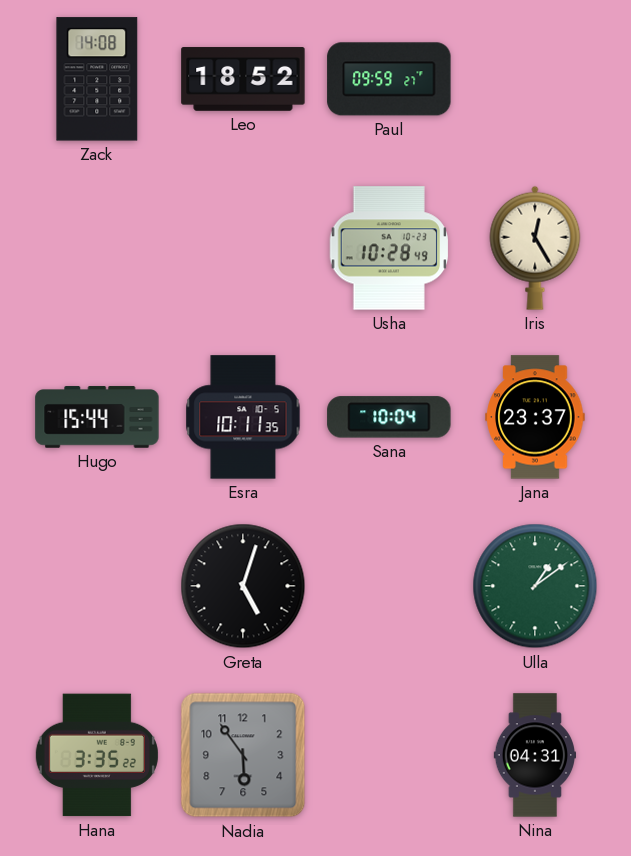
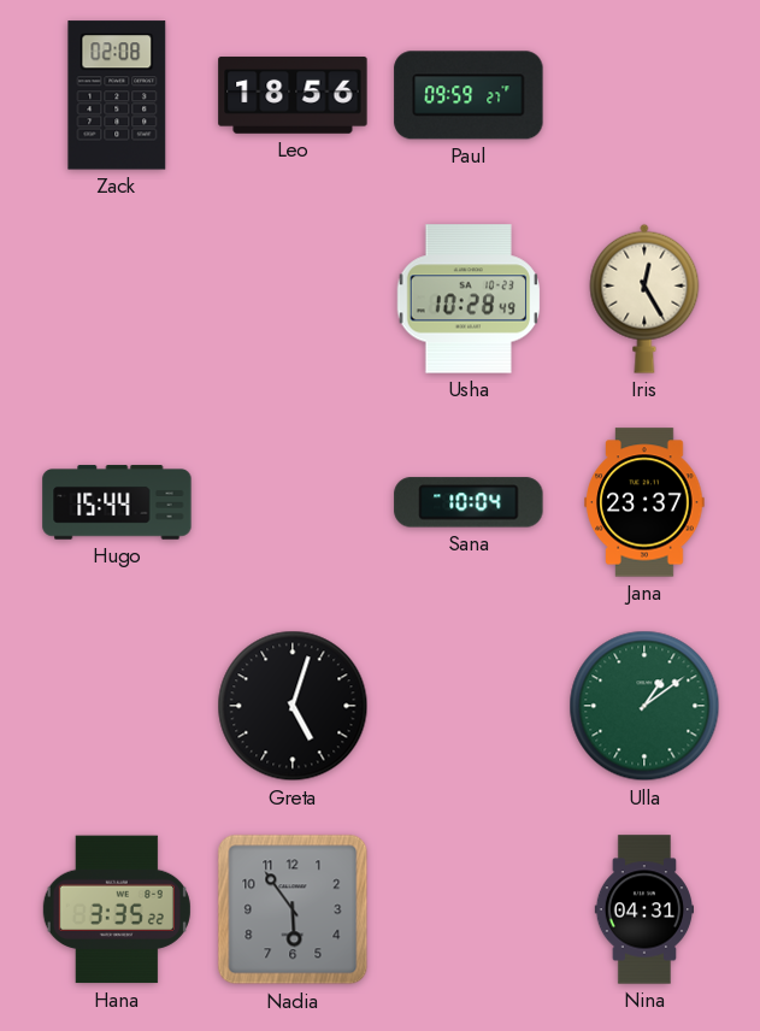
Zack: 14:08 -> 02:08 (117, 95)
Leo: 18:52 -> 18:56 (293, 95)
Esra: 10:11 -> none (243, 417)
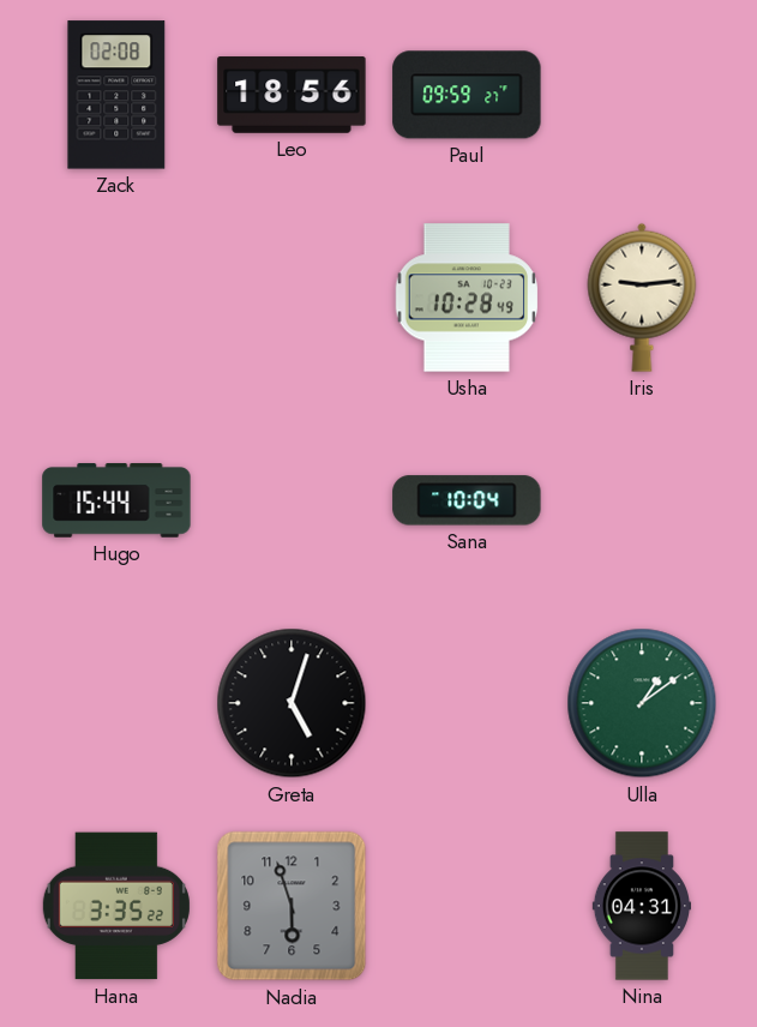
Iris: 12:25 -> 9:14 (642, 298)
Jana: 23:37 -> none (644, 502)
Nadia: 5:54 -> 5:57 (292, 906)
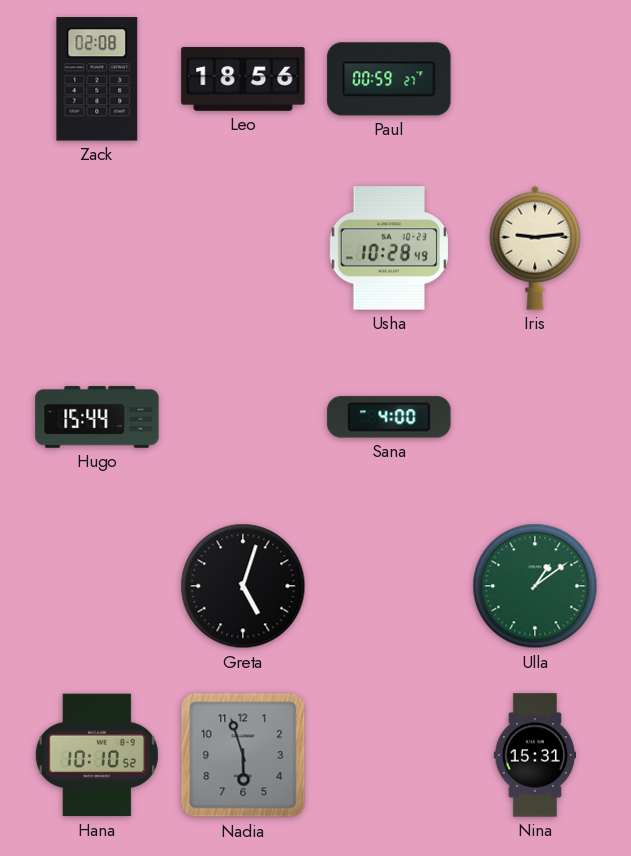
Paul: 09:59 -> 00:59 (389, 79)
Sana: 10:04 -> 4:00 (389, 417)
Hana: 3:35 -> 10:10 (97, 755)
Nina: 04:31 -> 15:31 (534, 755)
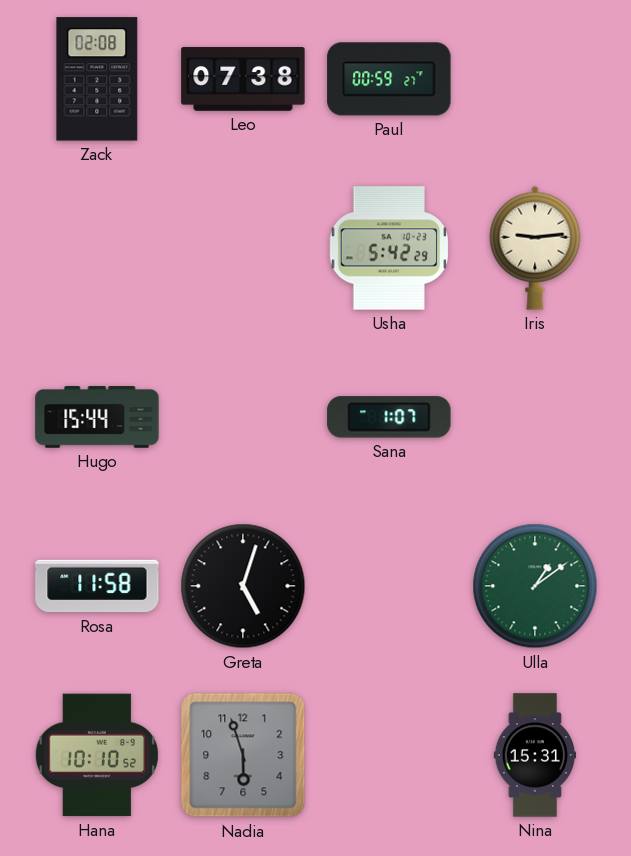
Leo: 18:56 -> 07:38 (243, 79)
Usha: 10:28 -> 5:42 (389, 248)
Sana: 4:00 -> 1:07 (389, 417)
Rosa: none -> 11:58 (97, 586)
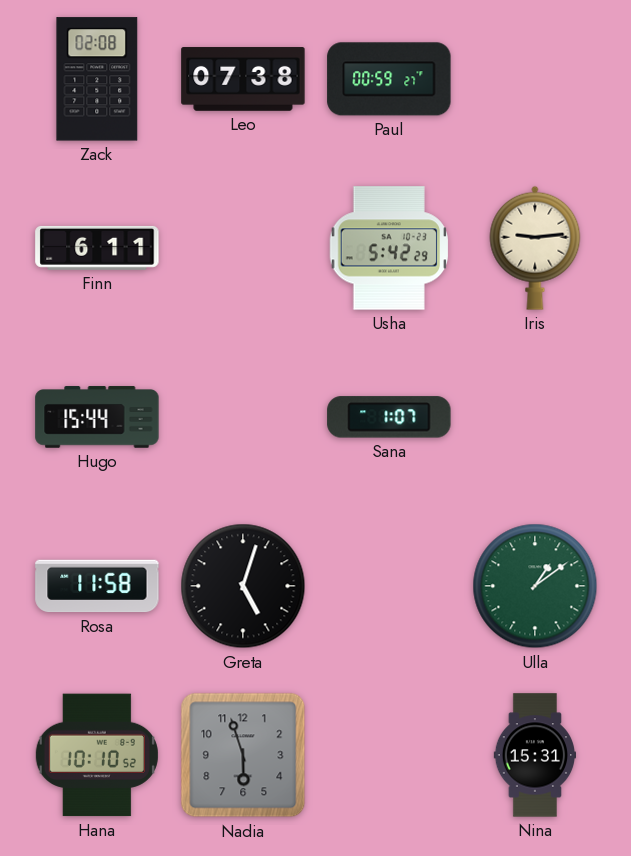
Finn: none -> 6:11 (97, 248)
